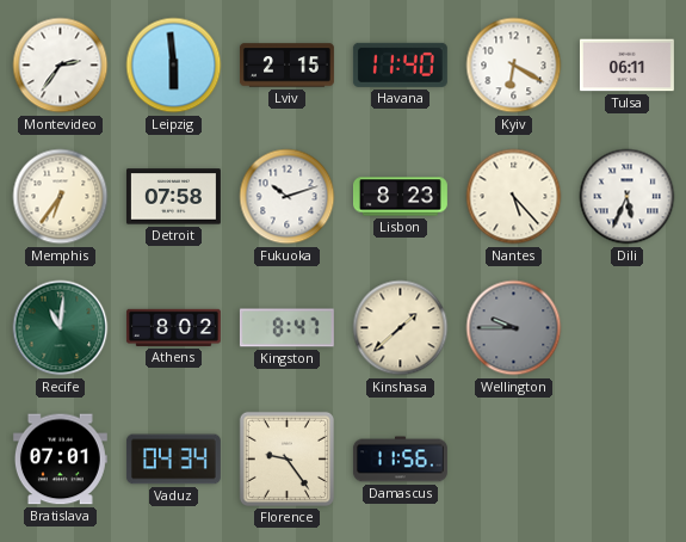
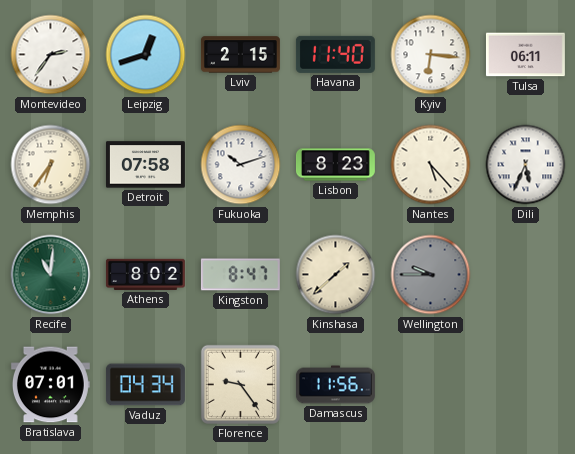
Leipzig: 5:59 -> 12:42 (146, 55)
Kyiv: 6:20 -> 6:16 (431, 55)
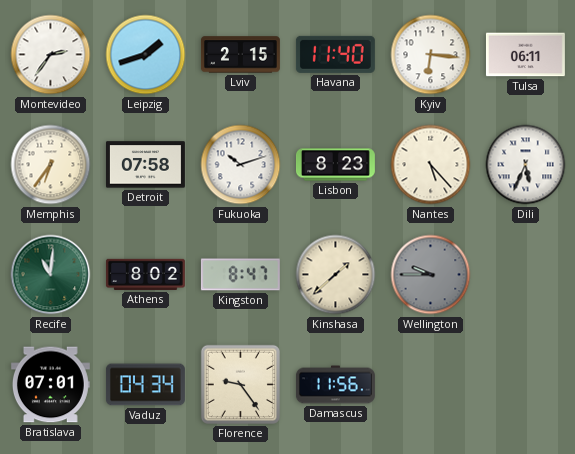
Leipzig: 12:42 -> 1:42 (146, 55)
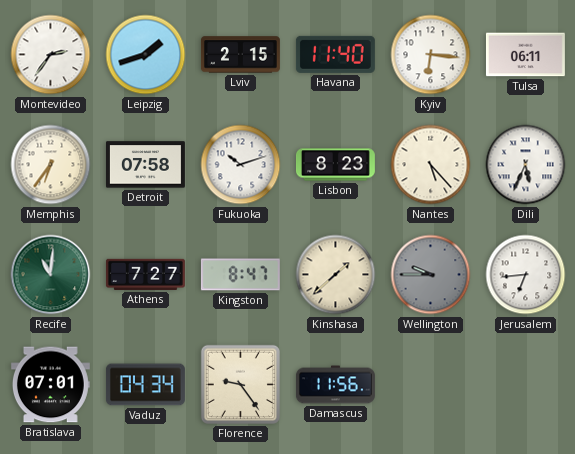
Athens: 8:02 -> 7:27 (145, 274)
Jerusalem: none -> 6:44 (526, 275)
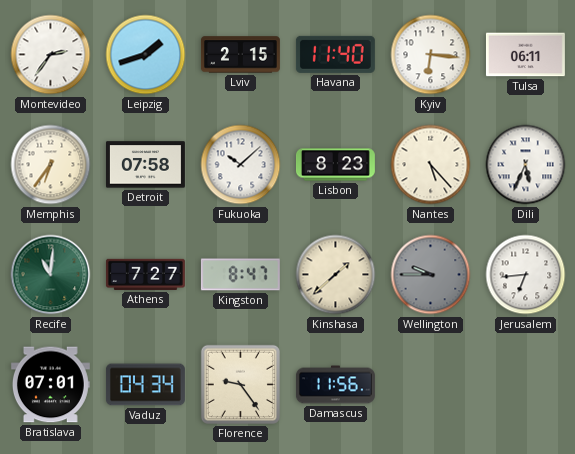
Fukuoka: 10:12 -> 10:08 (241, 165)
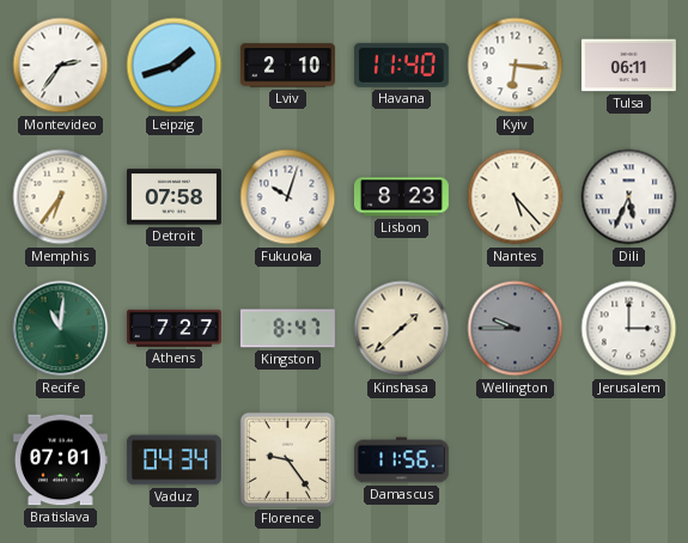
Lviv: 2:15 -> 2:10 (287, 66)
Fukuoka: 10:08 -> 10:03 (288, 197)
Jerusalem: 6:44 -> 3:00 (629, 329)
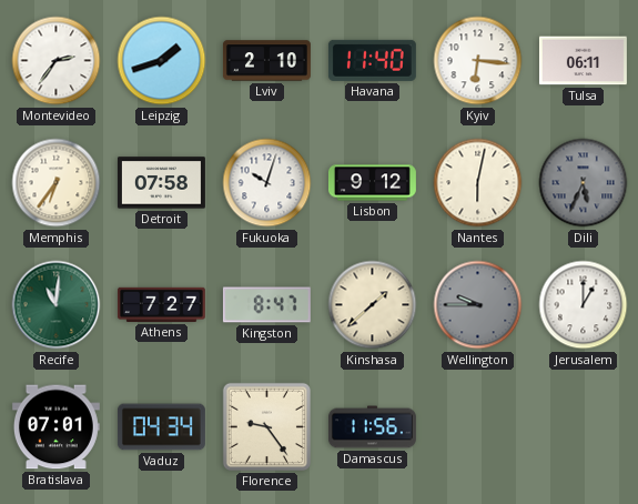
Lisbon: 8:23 -> 9:12 (373, 183)
Nantes: 5:23 -> 6:02 (478, 183)
Dili dial: white -> grey (584, 183)
Jerusalem: 3:00 -> 1:00 (584, 305)
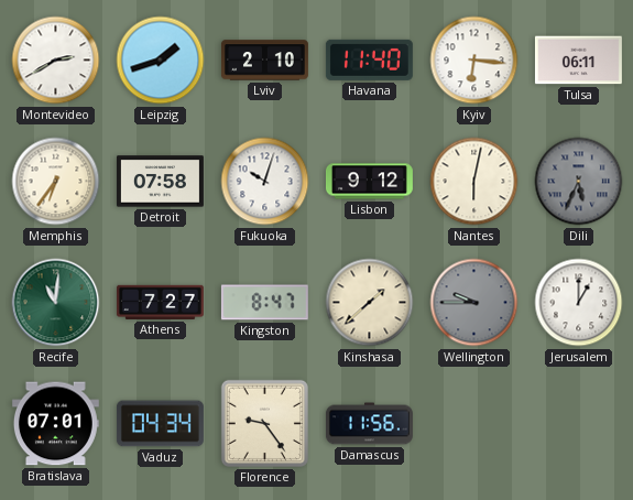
Montevideo: 2:36 -> 2:40 (56, 61)
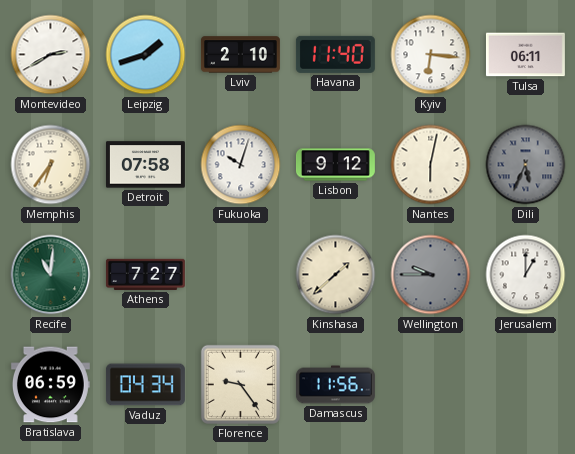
Kingston: 8:47 -> none (264, 303)
Bratislava: 07:01 -> 06:59 (50, 385)
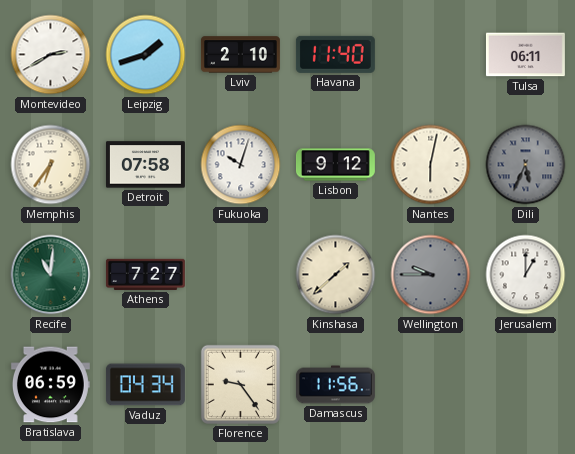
Kyiv: 6:16 -> none (431, 55)
